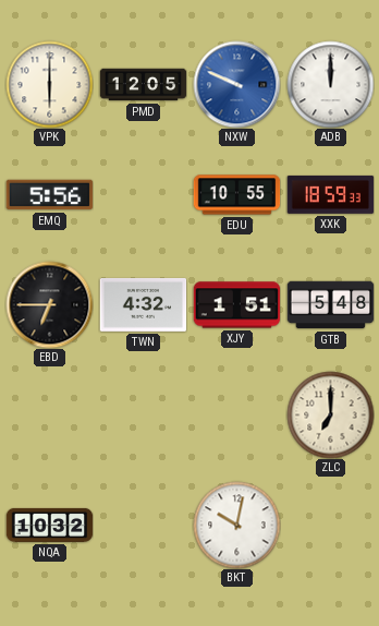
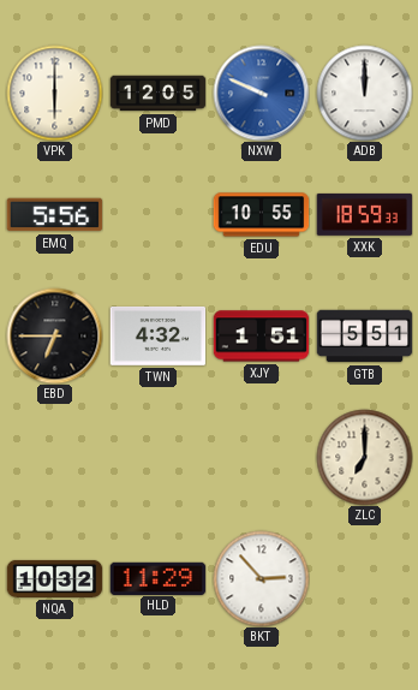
GTB: 5:48 -> 5:51 (364, 337)
HLD: none -> 11:29 (157, 578)
BKT: 10:02 -> 2:53 (261, 578)
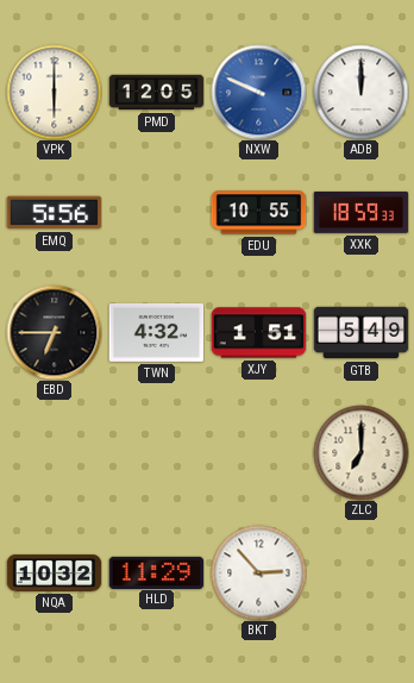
GTB: 5:51 -> 5:49 (360, 333)
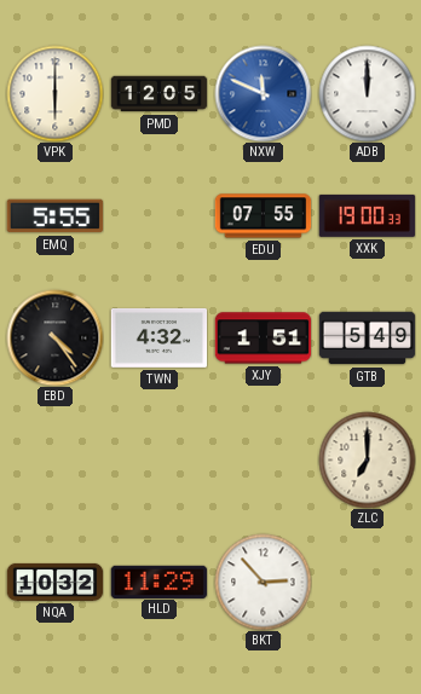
NXW: 9:49 -> 11:49 (263, 93)
EMQ: 5:56 -> 5:55 (54, 216)
EDU: 10:55 -> 07:55 (263, 216)
XXK: 18:59 -> 19:00 (367, 215)
EBD: 6:45 -> 4:24 (54, 337)
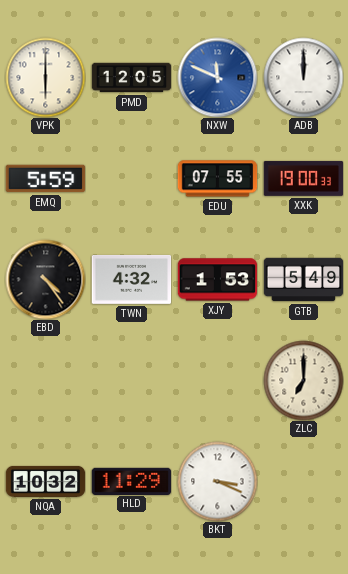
EMQ: 5:55 -> 5:59 (45, 179)
XJY: 1:51 -> 1:53 (217, 280)
BKT: 2:53 -> 3:19 (217, 481)
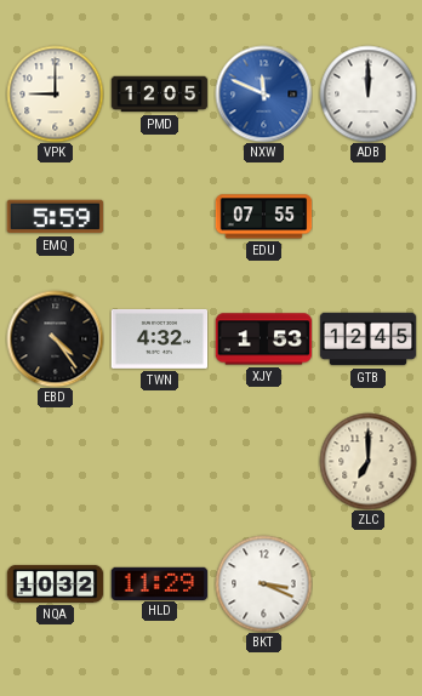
VPK: 6:00 -> 9:00 (55, 93)
XXK: 19:00 -> none (303, 178)
GTB: 5:49 -> 12:45 (367, 340)
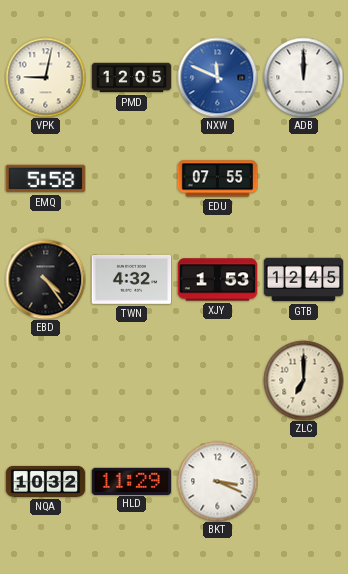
VPK: 9:00 -> 9:02 (45, 77)
EMQ: 5:59 -> 5:58 (45, 179)
